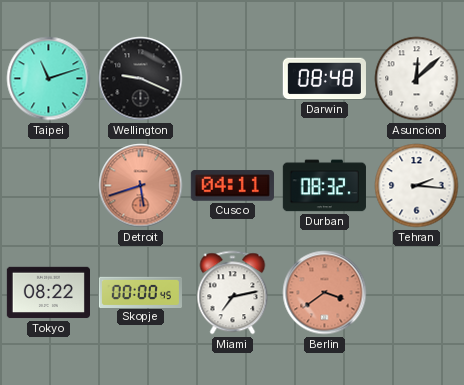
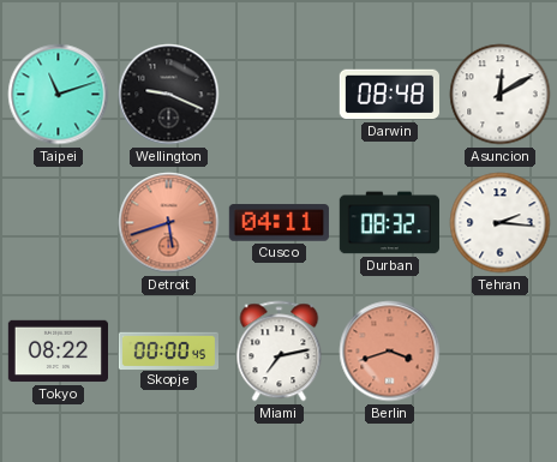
Asuncion: 12:08 -> 12:10 (501, 95)
Berlin: 3:39 -> 3:42 (390, 352)
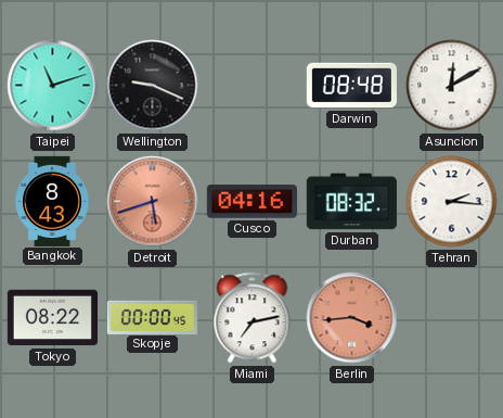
Bangkok: none -> 8:43 (52, 201)
Cusco: 04:11 -> 04:16 (251, 202)
Berlin: 3:42 -> 3:44 (352, 318)
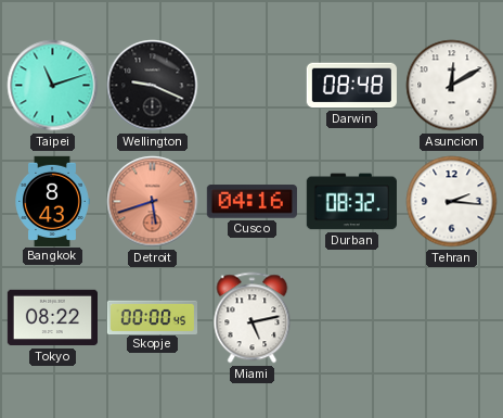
Miami: 7:13 -> 5:13 (253, 318)
Berlin: 3:44 -> none (352, 318)
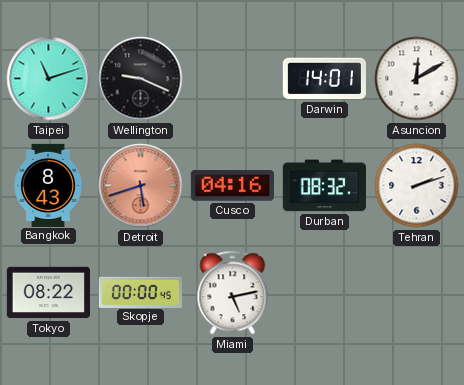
Darwin: 08:48 -> 14:01 (324, 79)
Tehran: 2:16 -> 2:12 (417, 186)
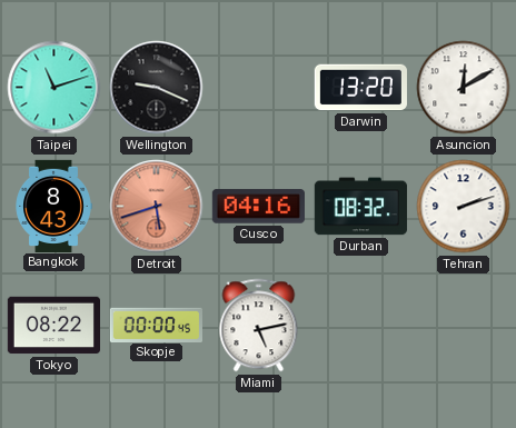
Darwin: 14:01 -> 13:20 (360, 88)
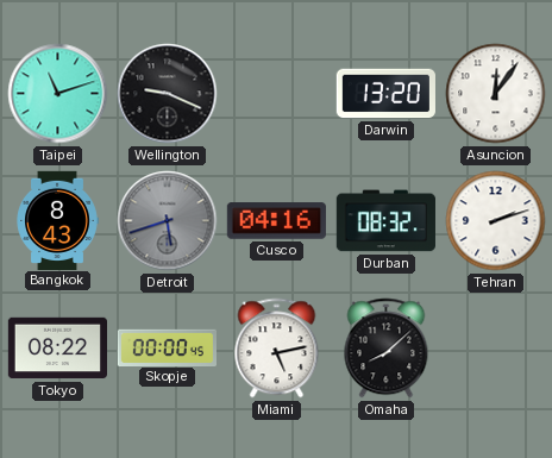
Asuncion: 12:10 -> 12:06 (496, 94)
Detroit dial: salmon -> grey (168, 221)
Omaha: none -> 8:08 (387, 349)
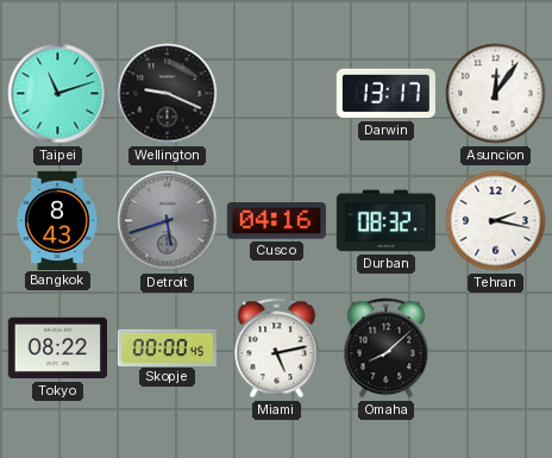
Darwin: 13:20 -> 13:17 (385, 94)
Tehran: 2:12 -> 2:17 (496, 221)
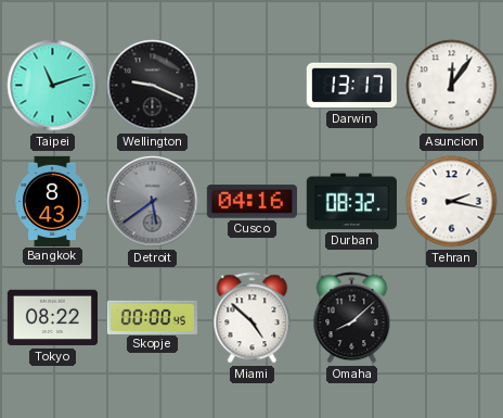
Detroit: 5:42 -> 5:39 (153, 202)
Miami: 5:13 -> 4:52 (253, 318)
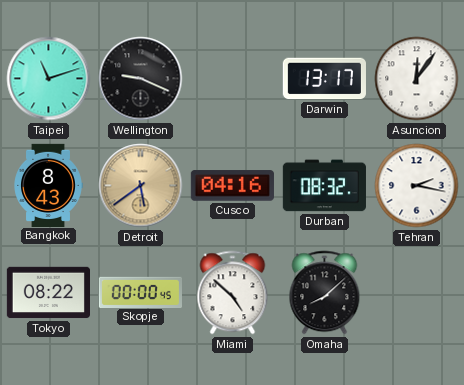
Detroit dial: grey -> champagne (141, 186)
